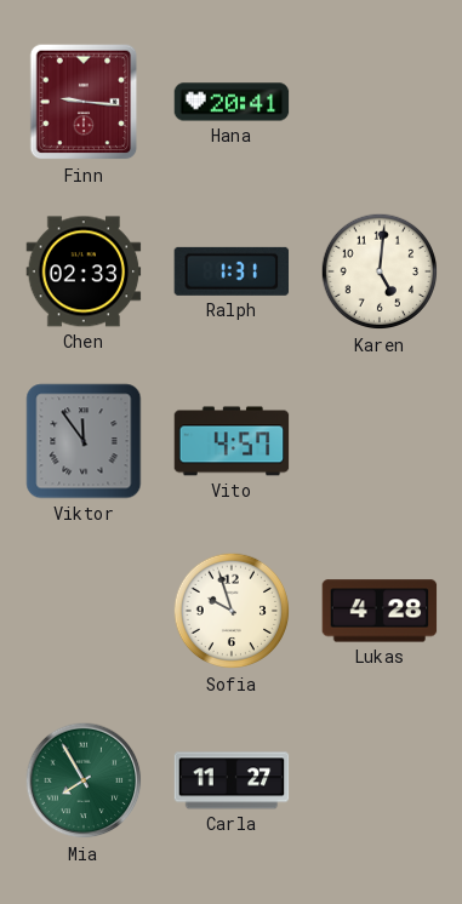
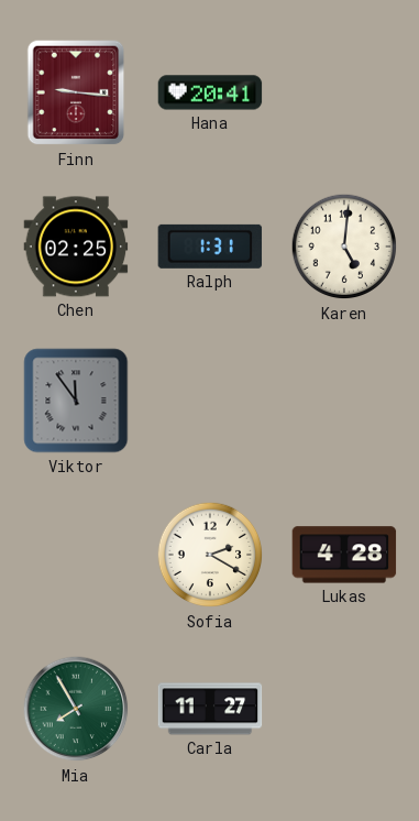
Chen: 02:33 -> 02:25 (76, 247)
Vito: 4:57 -> none (232, 441)
Sofia: 9:57 -> 2:20 (210, 555)
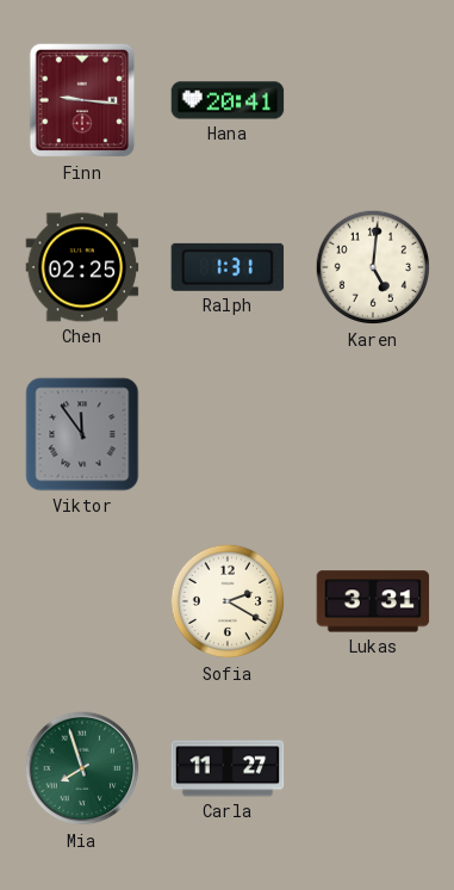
Lukas: 4:28 -> 3:31 (373, 601)
Mia: 7:55 -> 7:57 (82, 768)
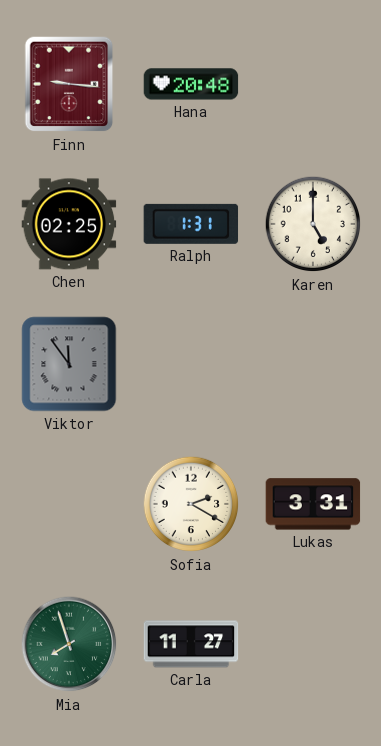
Hana: 20:41 -> 20:48 (191, 84)
Karen: 5:01 -> 5:00 (313, 224)
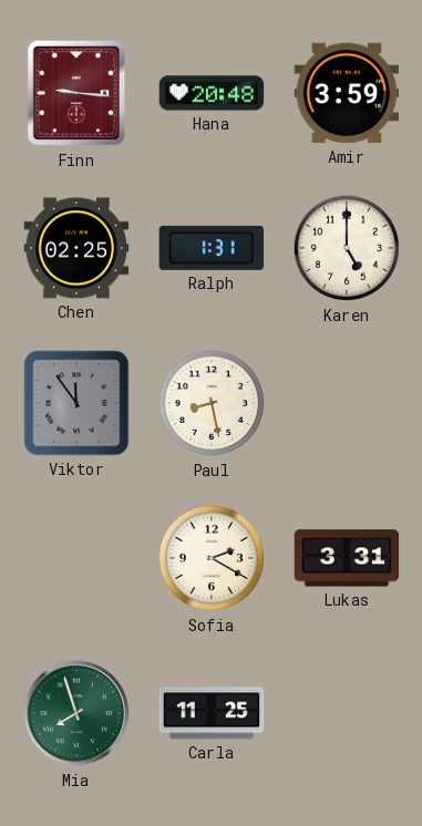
Amir: none -> 3:59 (347, 93)
Paul: none -> 8:28 (212, 403)
Carla: 11:27 -> 11:25 (212, 713)
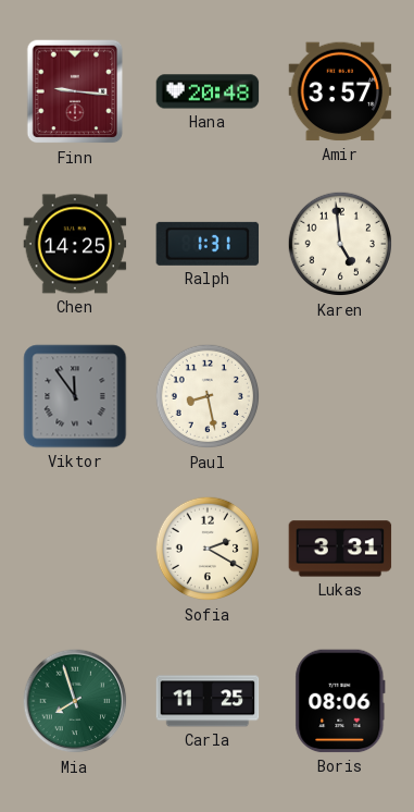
Amir: 3:59 -> 3:57 (340, 91)
Chen: 02:25 -> 14:25 (75, 244)
Karen: 5:00 -> 4:59 (340, 244)
Boris: none -> 08:06 (340, 701)
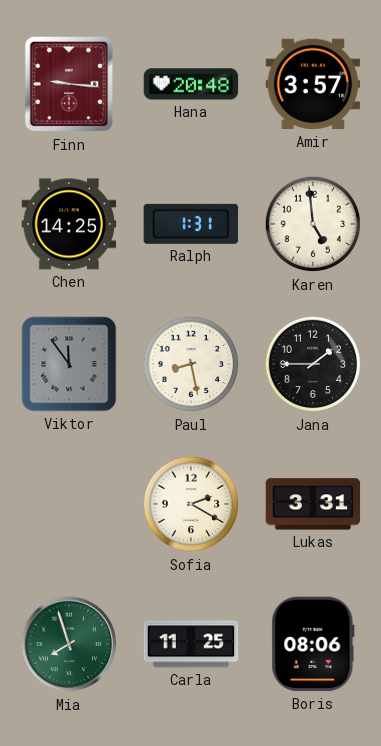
Jana: none -> 1:45 (313, 364)
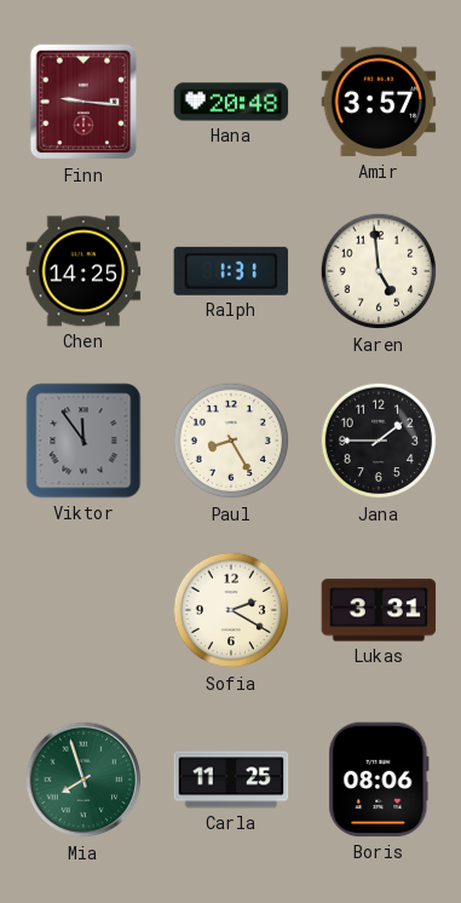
Paul: 8:28 -> 8:25 (231, 441)
